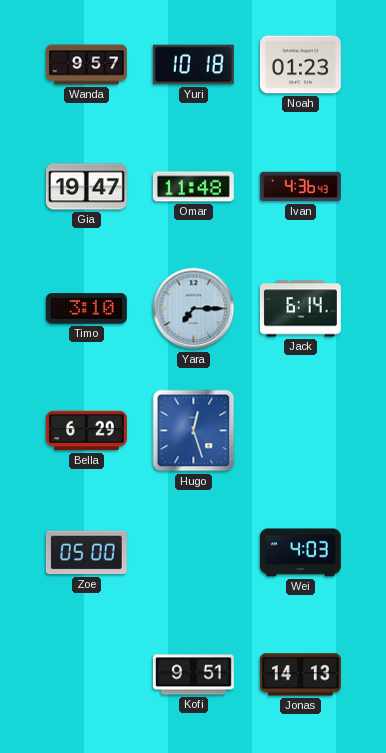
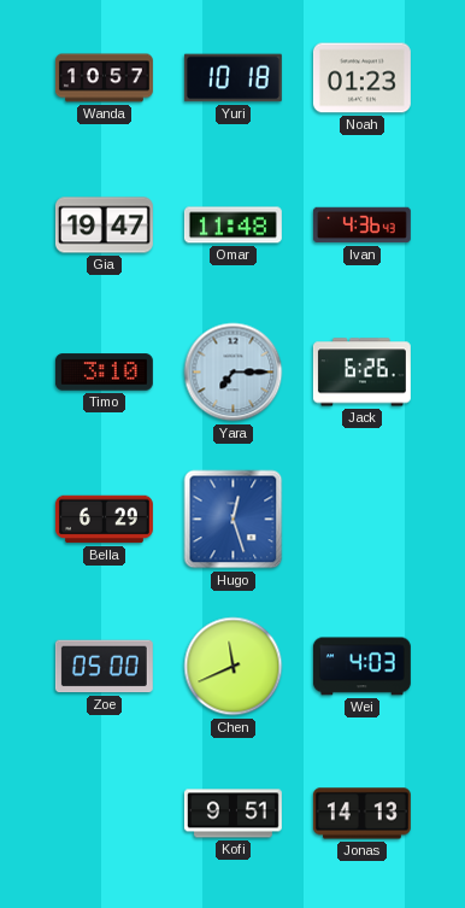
Wanda: 9:57 -> 10:57 (104, 78)
Jack: 6:14 -> 6:26 (361, 373)
Chen: none -> 11:41 (234, 667)
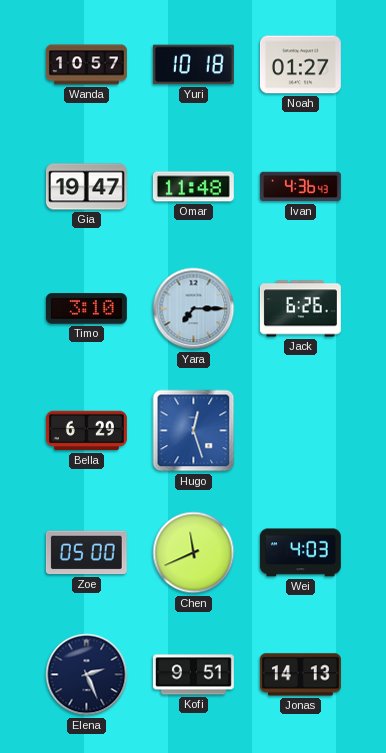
Noah: 01:23 -> 01:27 (300, 65)
Elena: none -> 2:26 (87, 675)
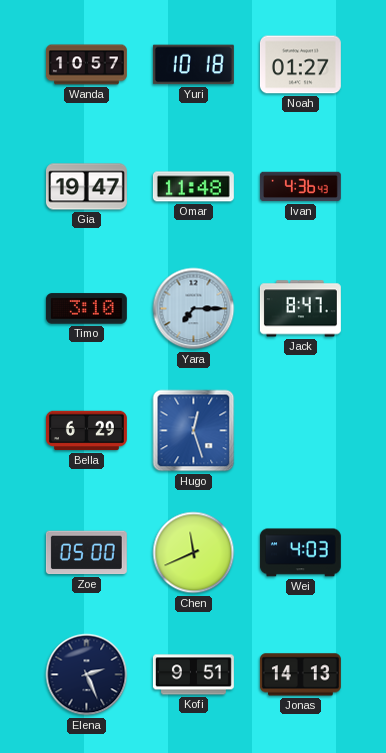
Jack: 6:26 -> 8:47 (300, 309)
